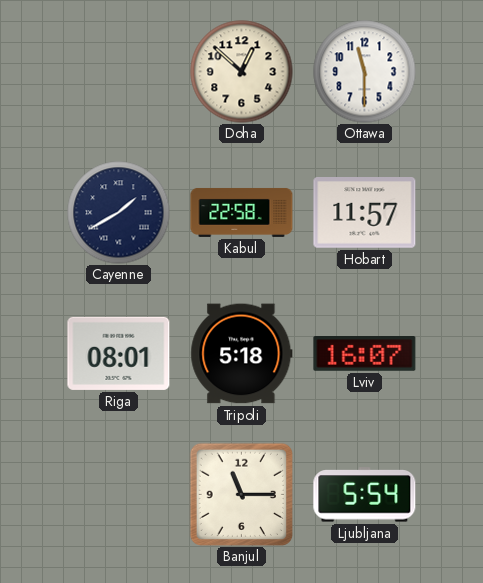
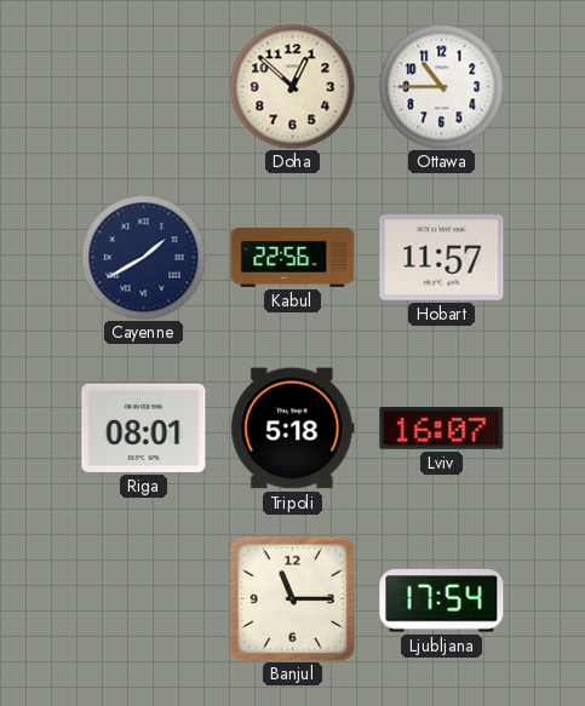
Ottawa: 11:30 -> 10:45 (442, 87)
Kabul: 22:58 -> 22:56 (293, 257)
Ljubljana: 5:54 -> 17:54 (442, 599)
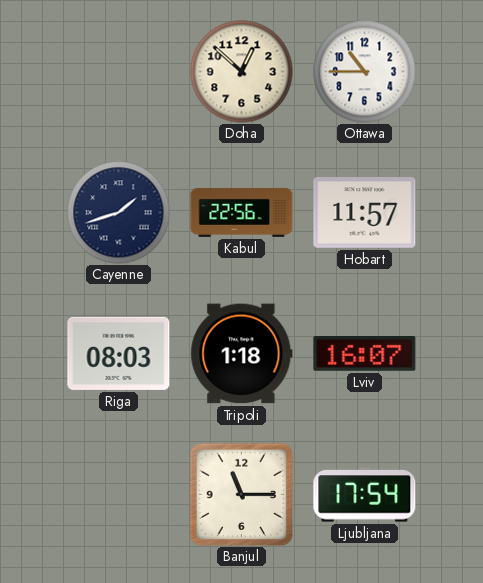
Cayenne: 1:40 -> 1:42 (119, 213)
Riga: 08:01 -> 08:03 (119, 353)
Tripoli: 5:18 -> 1:18 (242, 354)
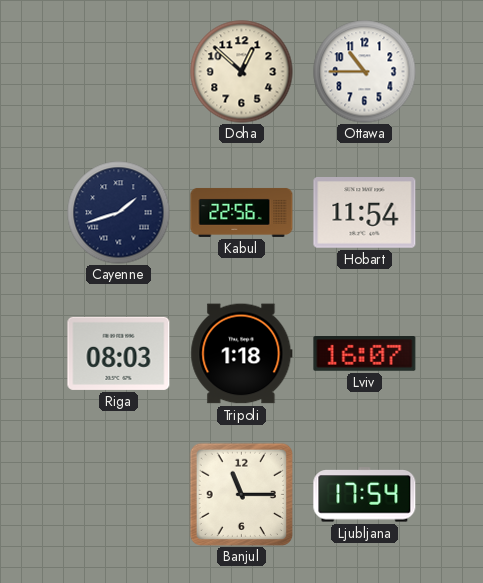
Hobart: 11:57 -> 11:54 (365, 213)
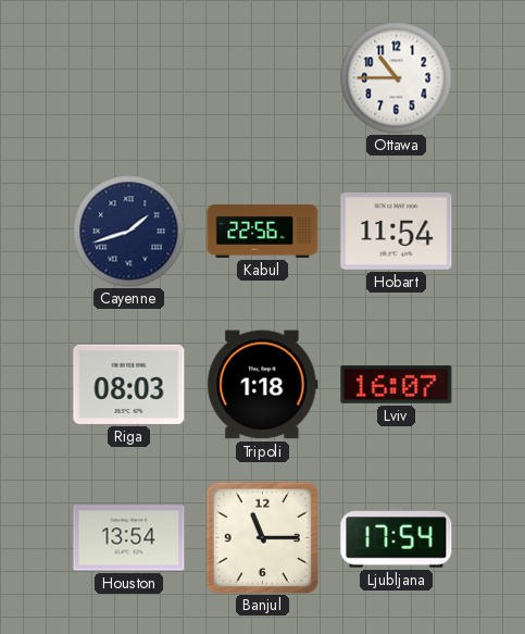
Doha: 12:52 -> none (242, 72)
Houston: none -> 13:54 (129, 538)
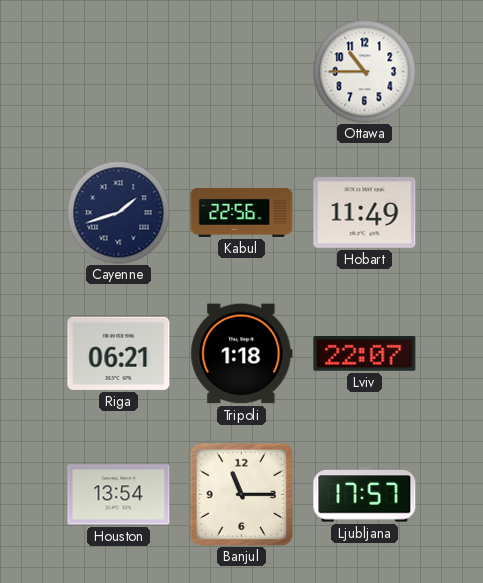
Hobart: 11:54 -> 11:49 (365, 213)
Riga: 08:03 -> 06:21 (119, 353)
Lviv: 16:07 -> 22:07 (365, 354)
Ljubljana: 17:54 -> 17:57 (365, 495)
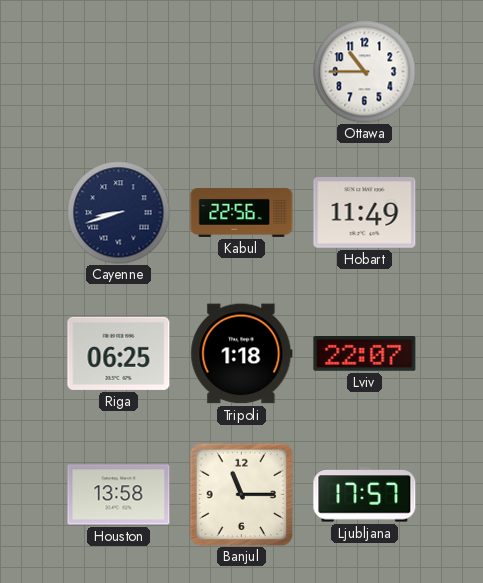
Cayenne: 1:42 -> 8:42 (119, 213)
Riga: 06:21 -> 06:25 (119, 353)
Houston: 13:54 -> 13:58 (119, 495)
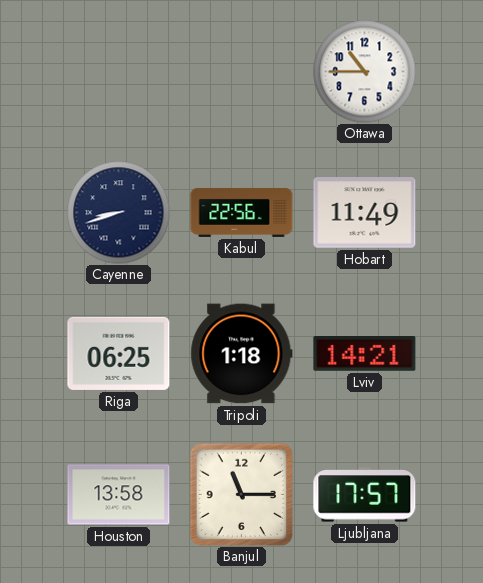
Lviv: 22:07 -> 14:21 (365, 354)
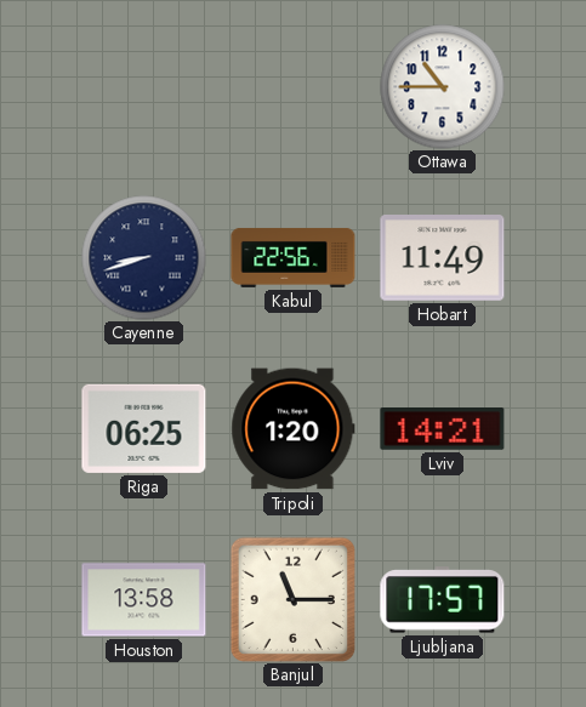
Tripoli: 1:18 -> 1:20 (294, 429)
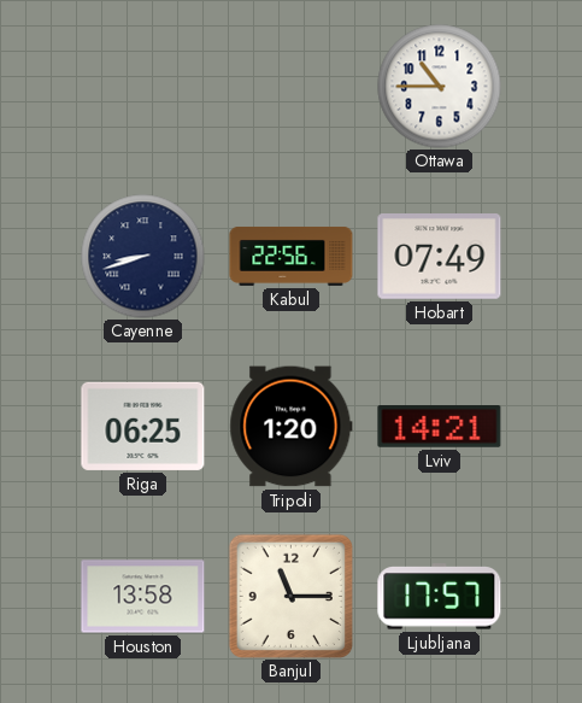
Hobart: 11:49 -> 07:49 (440, 257)
